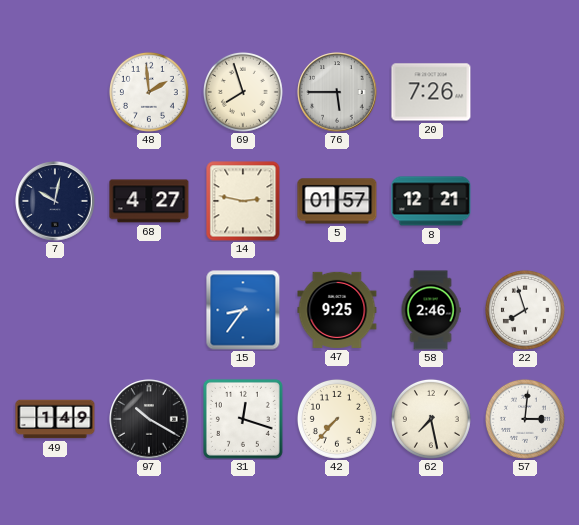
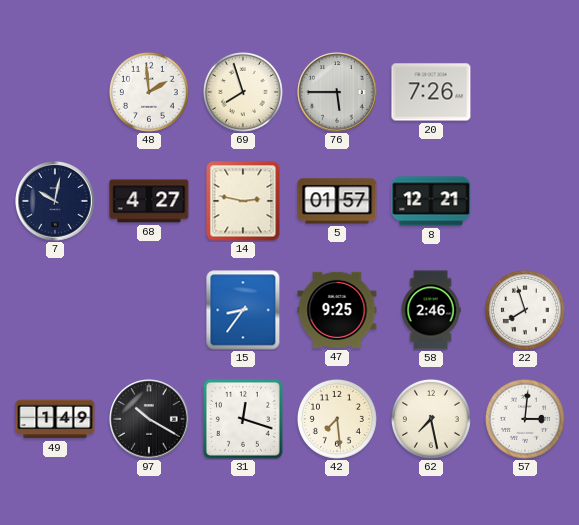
42: 7:37 -> 7:29 (337, 419)
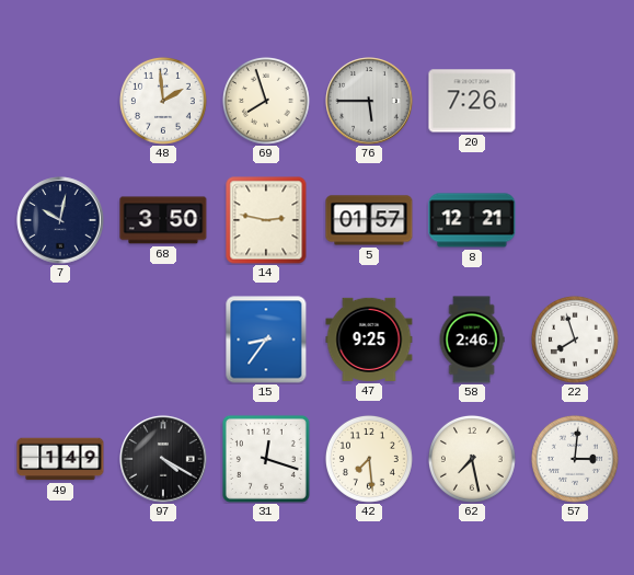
68: 4:27 -> 3:50 (163, 220)
97: 10:20 -> 4:20 (163, 459)
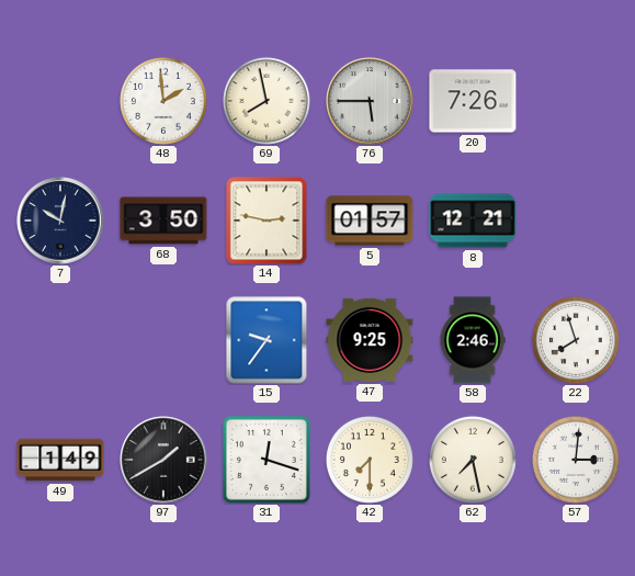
69: 7:57 -> 7:58 (267, 101)
15: 8:36 -> 9:36 (267, 340)
97: 4:20 -> 1:40 (163, 460)
42: 7:29 -> 7:30 (370, 460)
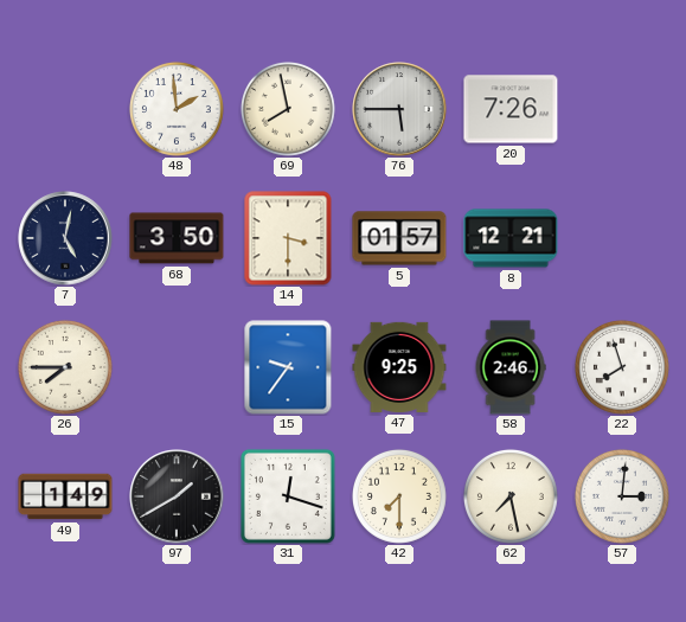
7: 10:02 -> 5:02 (65, 238)
14: 2:47 -> 3:30 (288, 238)
26: none -> 7:45 (65, 367)
